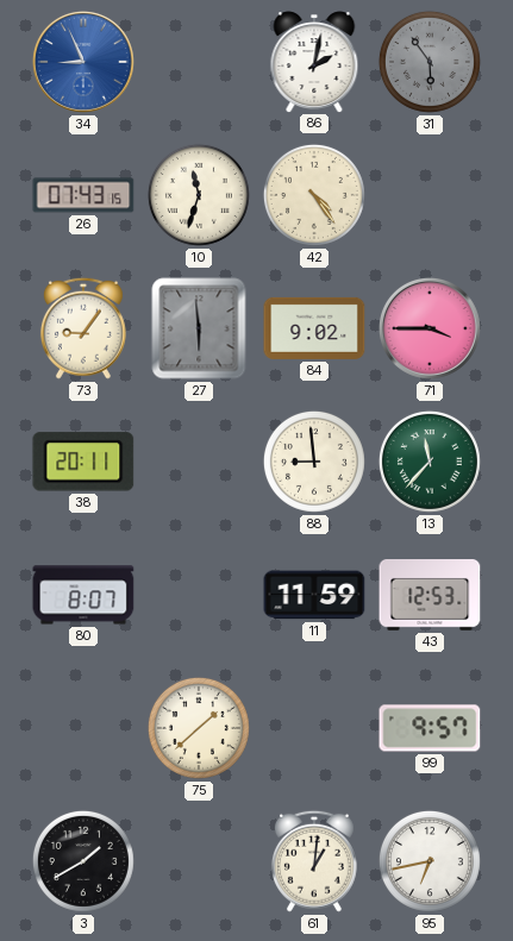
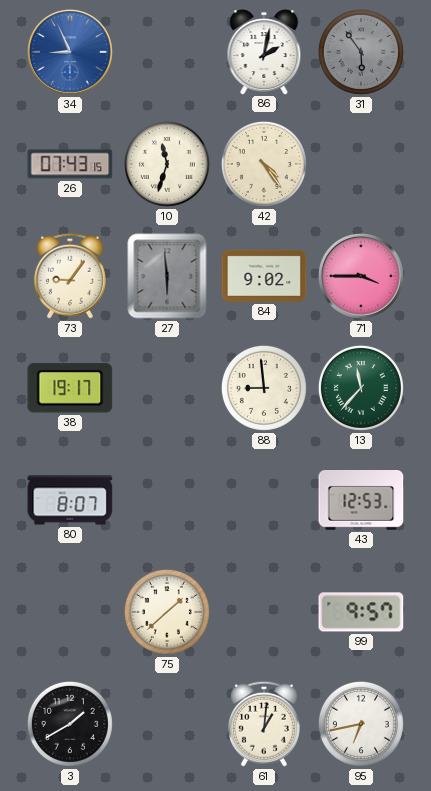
38: 20:11 -> 19:17 (70, 388)
11: 11:59 -> none (314, 595)
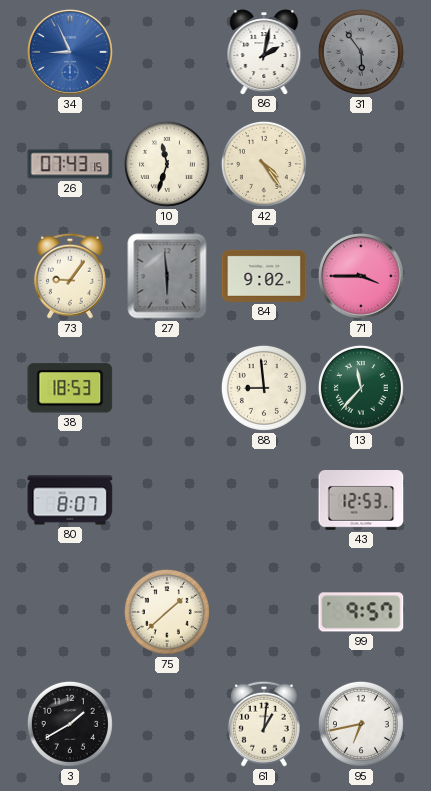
38: 19:17 -> 18:53 (70, 388)
